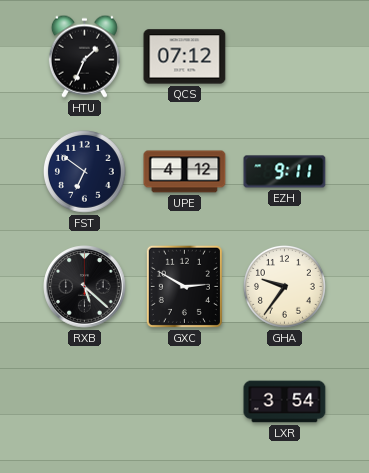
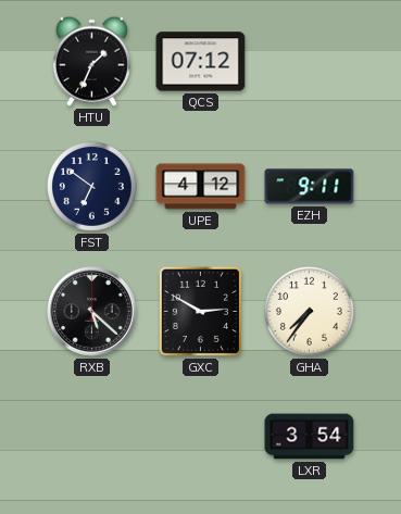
GHA: 9:36 -> 7:36 (310, 312)
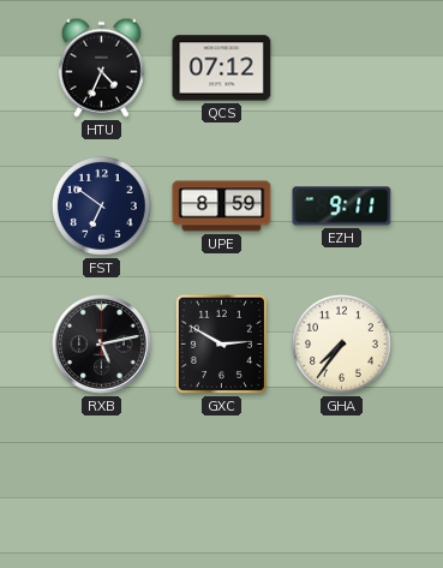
HTU: 1:34 -> 4:34 (101, 67)
UPE: 4:12 -> 8:59 (222, 207)
RXB: 5:22 -> 5:13 (102, 345)
LXR: 3:54 -> none (310, 437)
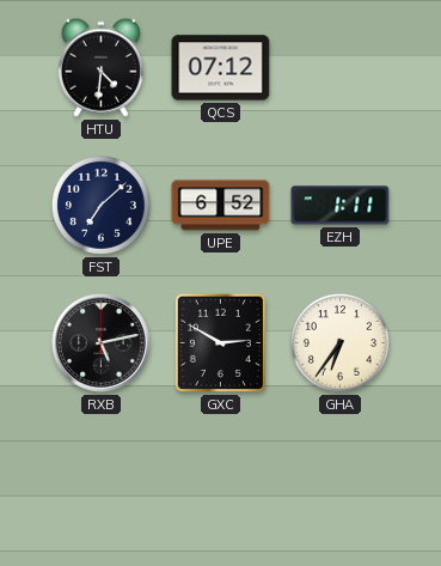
HTU: 4:34 -> 4:31 (100, 67)
FST: 6:51 -> 7:08 (102, 206)
UPE: 8:59 -> 6:52 (221, 206)
EZH: 9:11 -> 1:11 (341, 206)
GHA: 7:36 -> 6:36 (341, 343)
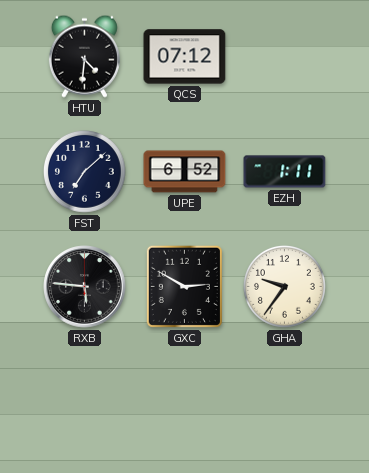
RXB: 5:13 -> 5:46 (85, 287)
GHA: 6:36 -> 9:36 (285, 287)
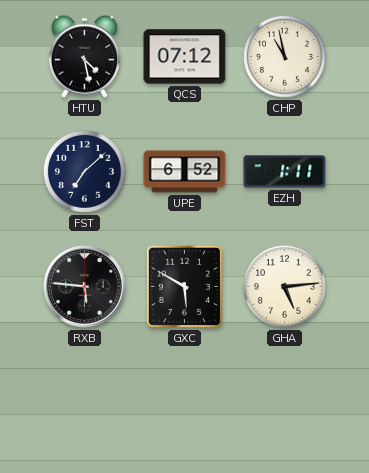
HTU: 4:31 -> 4:28 (84, 56)
CHP: none -> 10:58 (285, 57)
GXC: 2:50 -> 5:50 (184, 286)
GHA: 9:36 -> 5:14 (285, 287)
